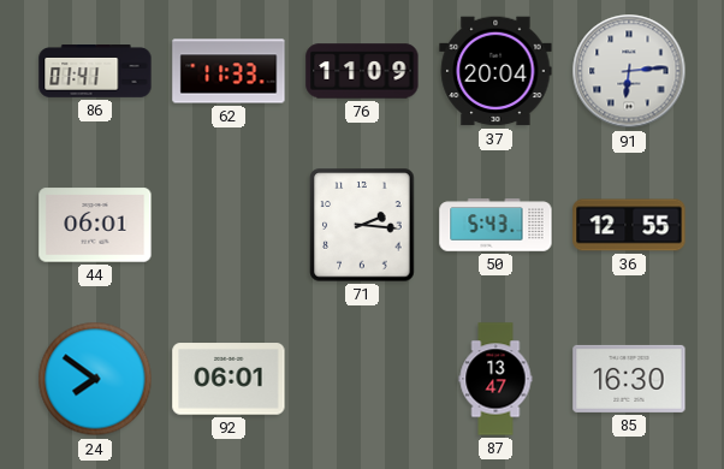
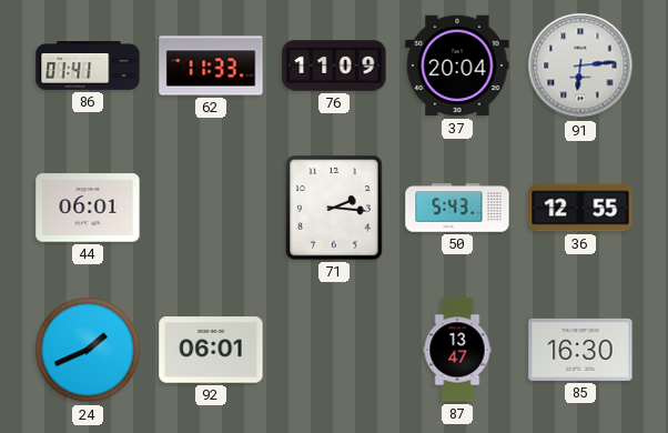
24: 7:51 -> 1:41 (88, 350)
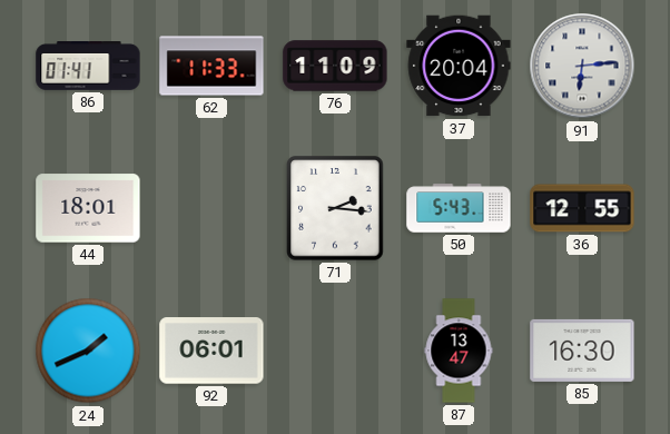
44: 06:01 -> 18:01 (88, 208)
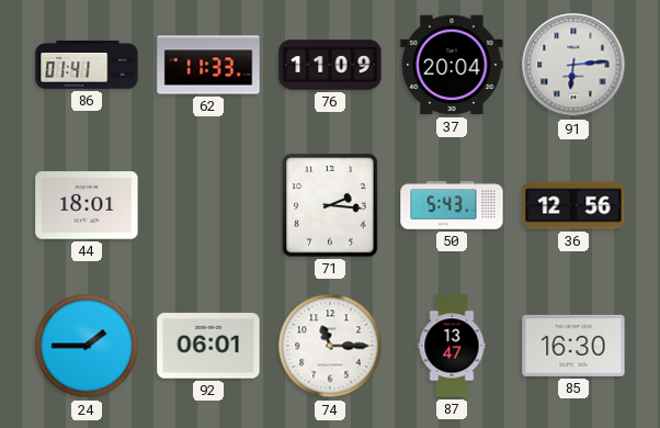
36: 12:55 -> 12:56 (573, 205)
24: 1:41 -> 1:45 (87, 346)
74: none -> 11:15 (330, 346)
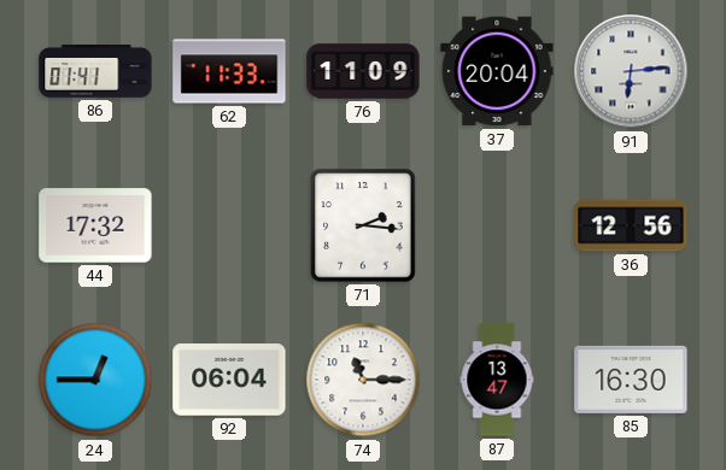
44: 18:01 -> 17:32 (95, 225)
50: 5:43 -> none (452, 205)
24: 1:45 -> 12:45 (95, 380)
92: 06:01 -> 06:04 (229, 380)
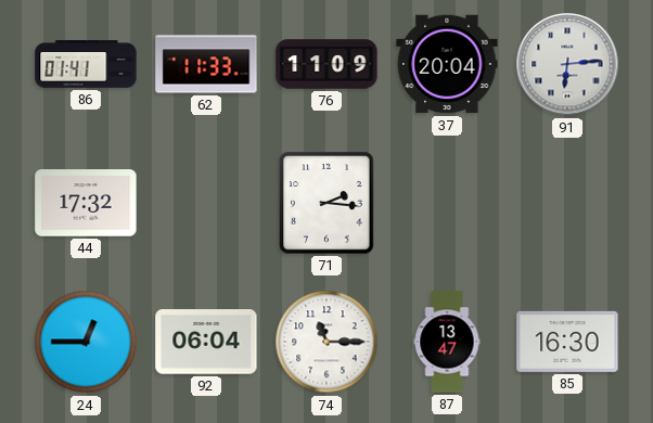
36: 12:56 -> none (631, 225)
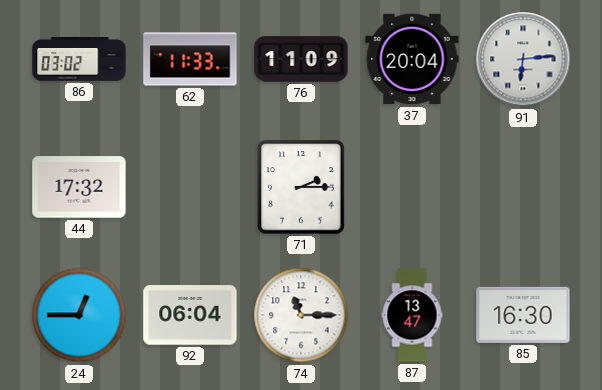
86: 01:41 -> 03:02 (79, 60)
71: 2:16 -> 2:15 (301, 187)
